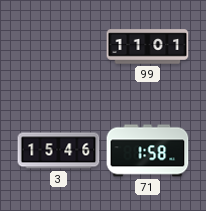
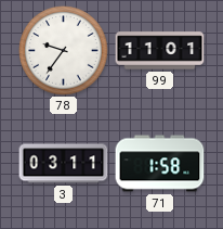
78: none -> 9:36 (64, 51)
3: 15:46 -> 03:11 (64, 164)
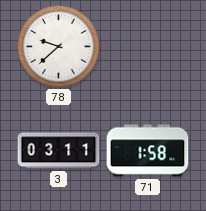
78: 9:36 -> 9:38 (59, 47)
99: 11:01 -> none (160, 51)
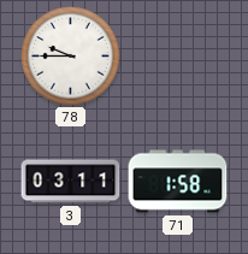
78: 9:38 -> 9:45 (71, 57)
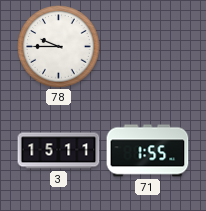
3: 03:11 -> 15:11 (59, 151)
71: 1:58 -> 1:55 (148, 151)
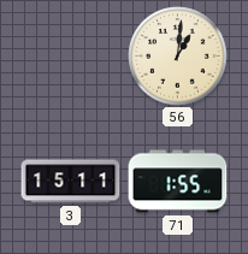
78: 9:45 -> none (59, 47)
56: none -> 1:01 (178, 57)
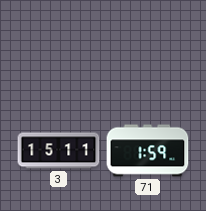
56: 1:01 -> none (178, 57)
71: 1:55 -> 1:59 (148, 151)
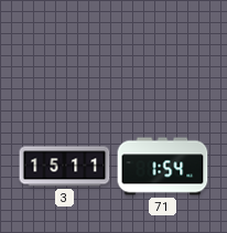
71: 1:59 -> 1:54 (163, 167)
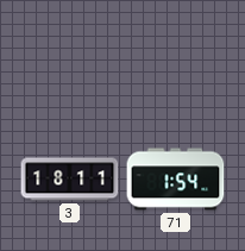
3: 15:11 -> 18:11 (70, 180)
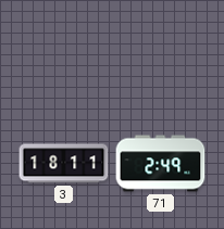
71: 1:54 -> 2:49 (161, 164)
